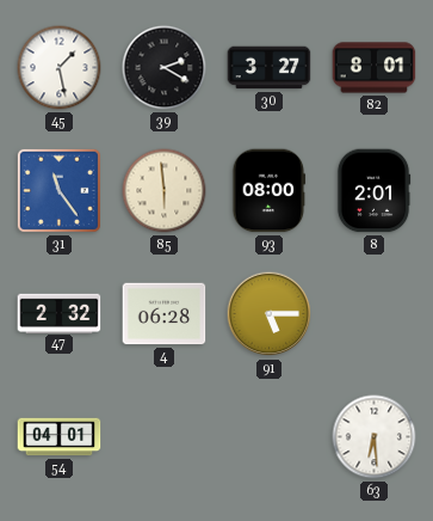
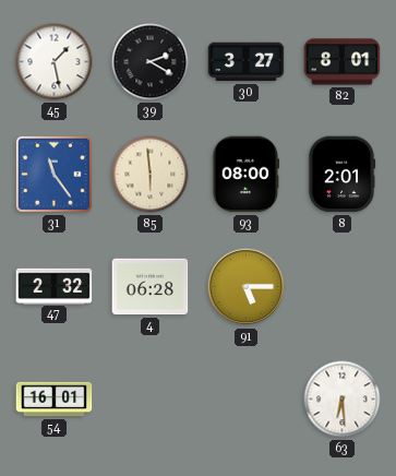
54: 04:01 -> 16:01 (55, 400)
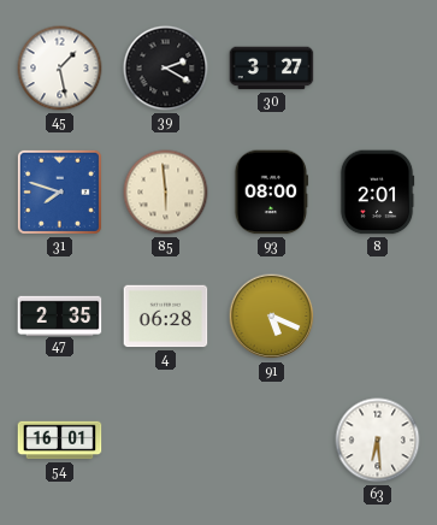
82: 8:01 -> none (343, 62)
31: 11:24 -> 7:48 (59, 191)
47: 2:32 -> 2:35 (60, 315)
91: 5:15 -> 5:19 (272, 317)
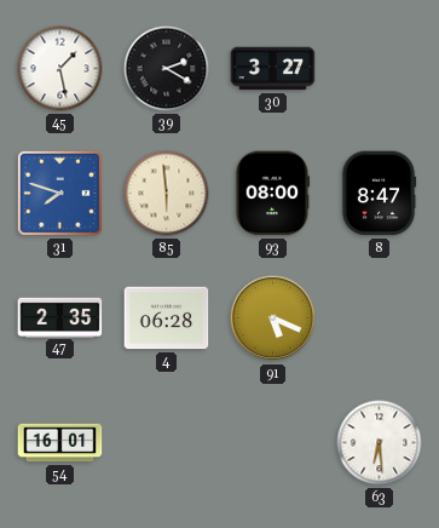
8: 2:01 -> 8:47 (379, 194)
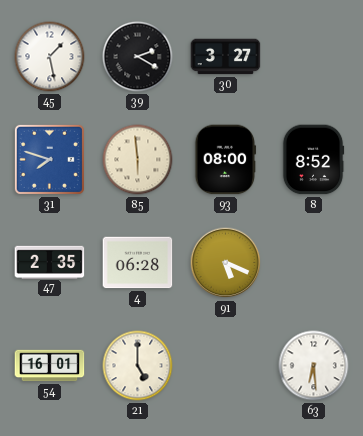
8: 8:47 -> 8:52 (313, 160)
21: none -> 5:00 (138, 366)
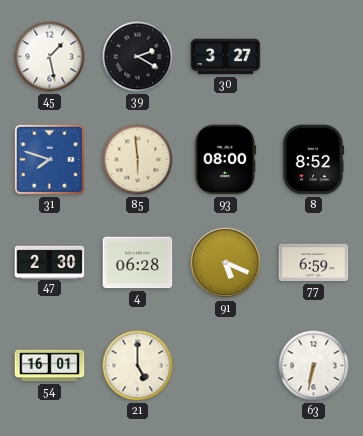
47: 2:35 -> 2:30 (50, 262)
77: none -> 6:59 (314, 263)
63: 6:29 -> 6:32 (314, 366)
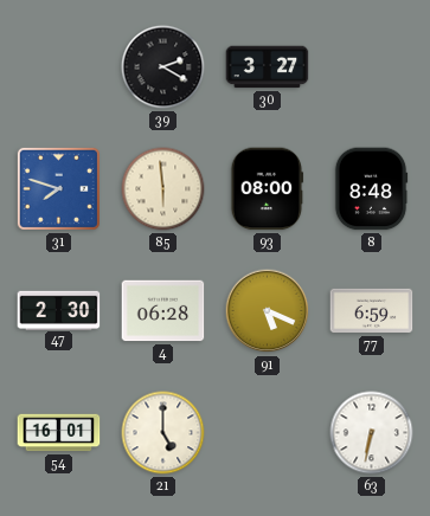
45: 1:28 -> none (50, 57)
8: 8:52 -> 8:48 (371, 189)
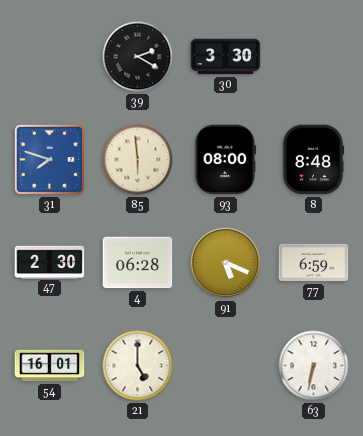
30: 3:27 -> 3:30 (226, 57)
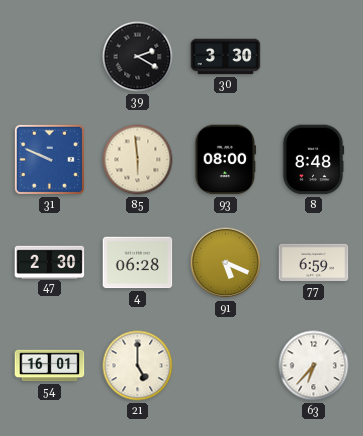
31: 7:48 -> 9:49 (49, 159)
63: 6:32 -> 6:37 (314, 366)
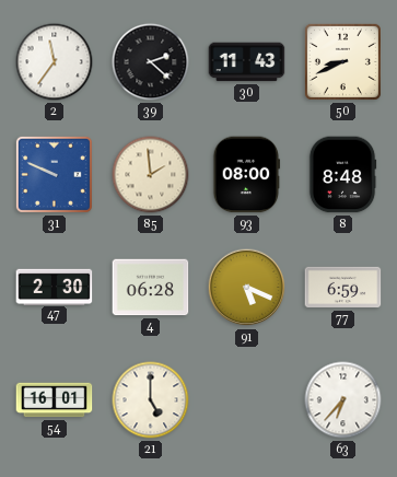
2: none -> 11:36 (55, 62)
39: 2:20 -> 2:22 (151, 62)
30: 3:30 -> 11:43 (247, 62)
50: none -> 8:41 (342, 61)
85: 5:59 -> 1:59 (151, 175)
